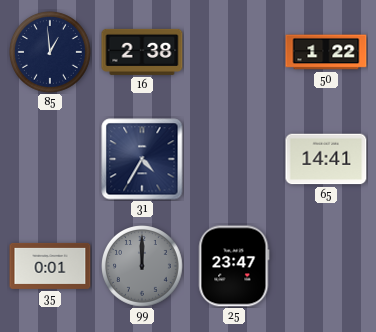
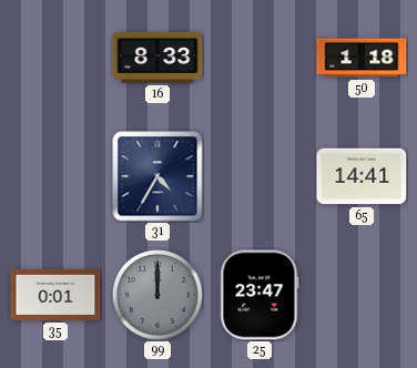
85: 12:59 -> none (51, 53)
16: 2:38 -> 8:33 (157, 58)
50: 1:22 -> 1:18 (362, 58)
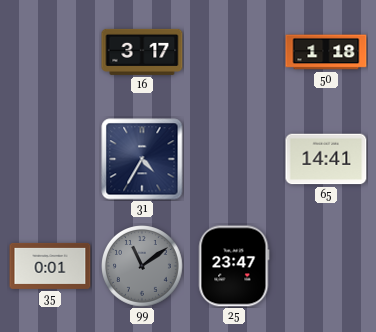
16: 8:33 -> 3:17 (142, 52)
99: 12:00 -> 11:09 (143, 267)
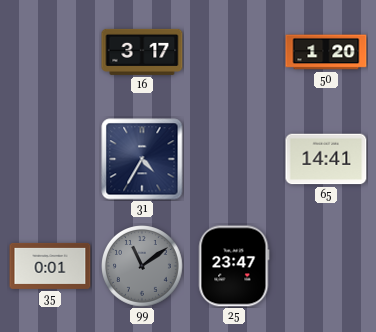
50: 1:18 -> 1:20 (326, 52)
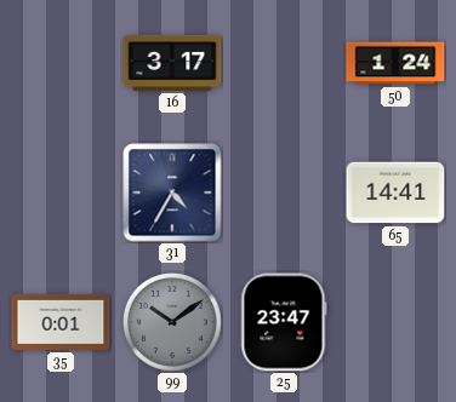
50: 1:20 -> 1:24 (395, 63)
99: 11:09 -> 10:09 (173, 323)
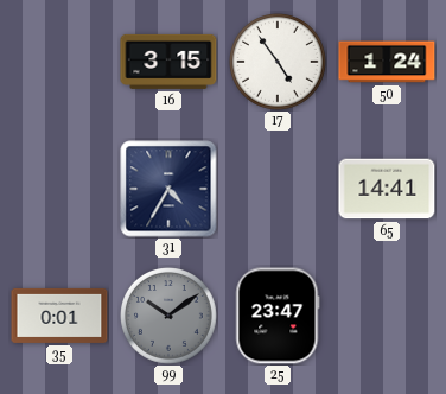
16: 3:17 -> 3:15 (168, 62)
17: none -> 4:54 (279, 63)
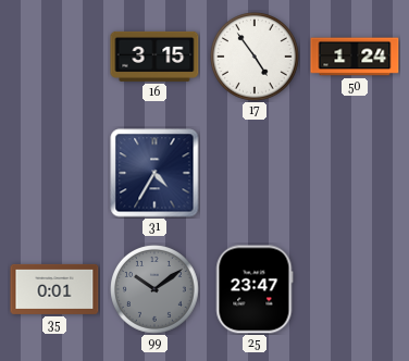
65: 14:41 -> none (387, 189)
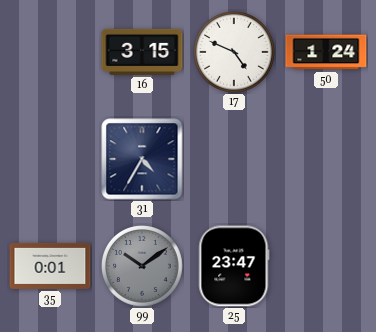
17: 4:54 -> 4:49 (235, 53)
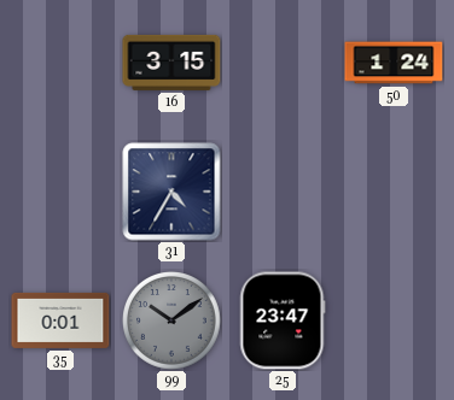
17: 4:49 -> none (235, 53)
